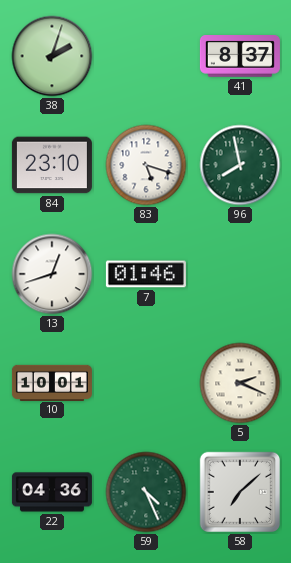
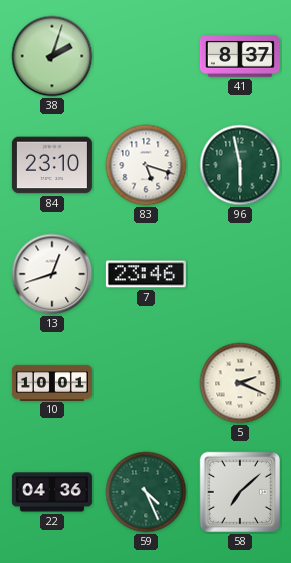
96: 7:58 -> 5:58 (240, 165)
7: 01:46 -> 23:46 (146, 274)
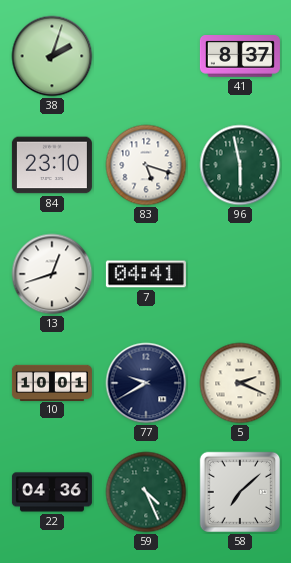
7: 23:46 -> 04:41 (146, 274)
77: none -> 9:40 (146, 383)
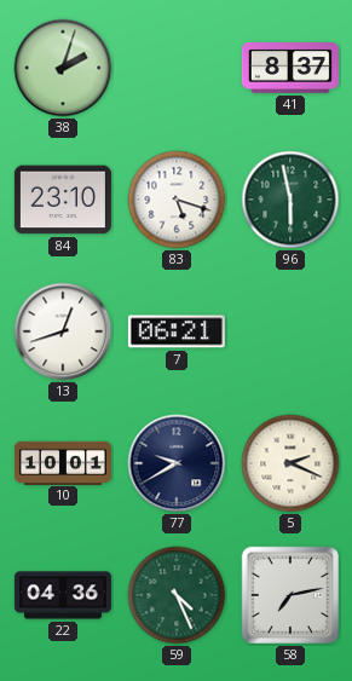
7: 04:41 -> 06:21 (177, 331)
58: 7:08 -> 7:13 (290, 595)
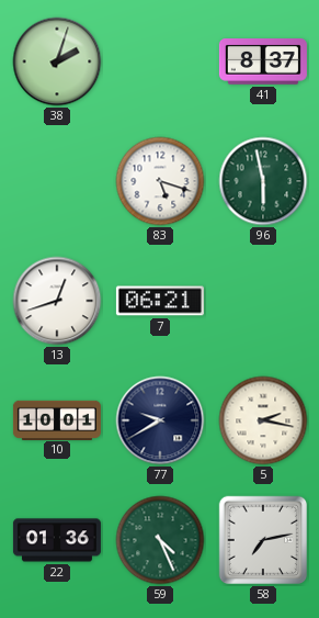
84: 23:10 -> none (63, 200)
5: 2:19 -> 2:17 (263, 420)
22: 04:36 -> 01:36 (57, 540)
